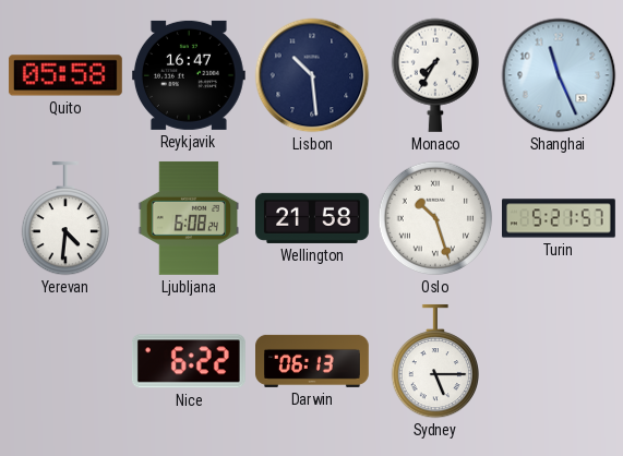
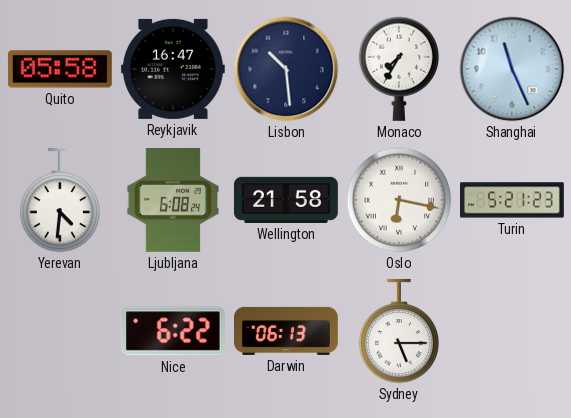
Oslo: 10:27 -> 6:17 (399, 200)
Turin: 5:21:57 -> 5:21:23 (513, 200)
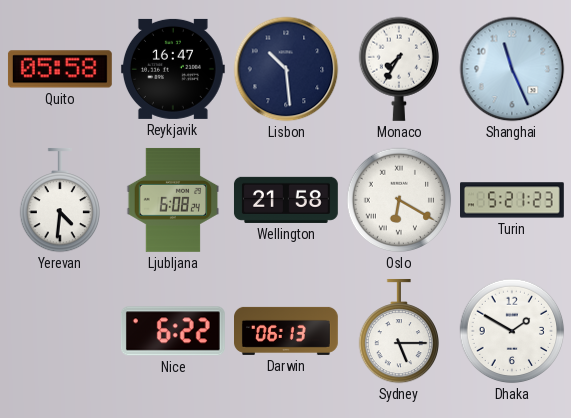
Oslo: 6:17 -> 6:20 (399, 200)
Dhaka: none -> 1:50 (512, 331)
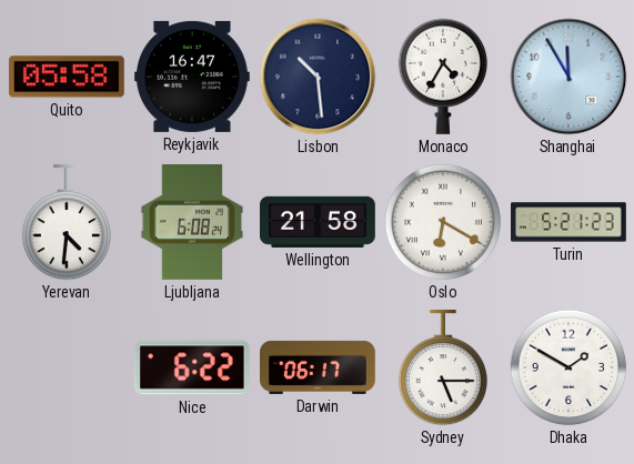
Monaco: 7:35 -> 4:35 (442, 77)
Shanghai: 11:26 -> 11:55 (568, 77)
Darwin: 06:13 -> 06:17 (319, 367)
